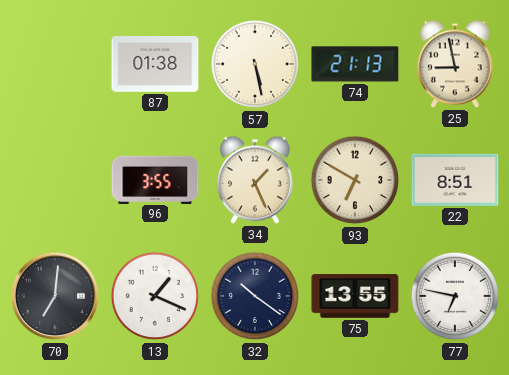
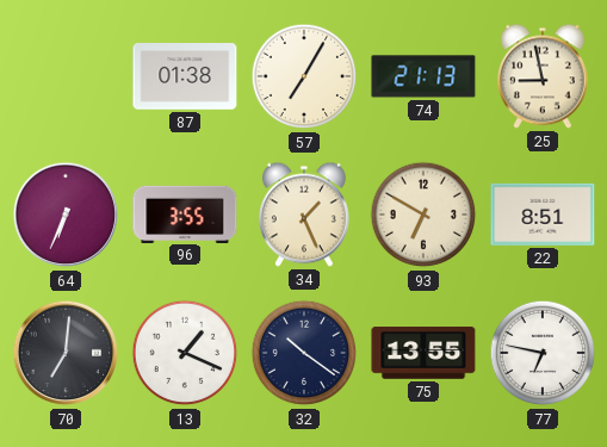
57: 5:28 -> 7:05 (304, 76)
64: none -> 6:34 (66, 215)
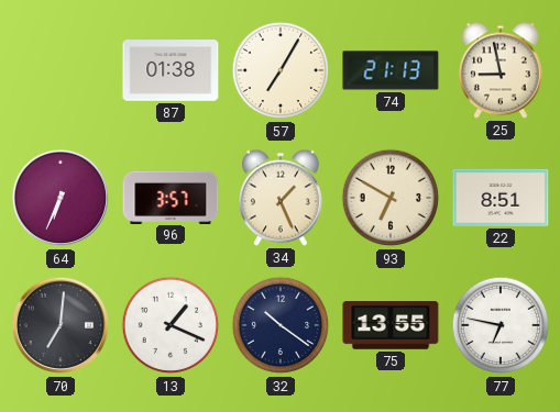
96: 3:55 -> 3:57 (171, 197)
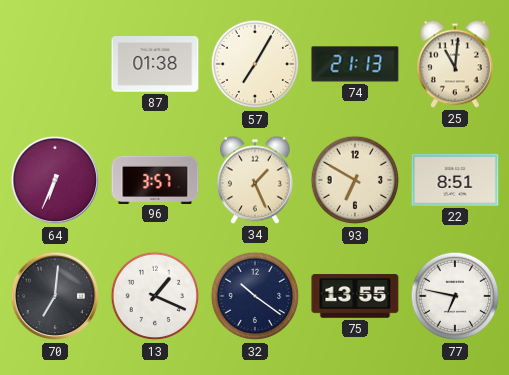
25: 8:58 -> 11:01 (455, 64)
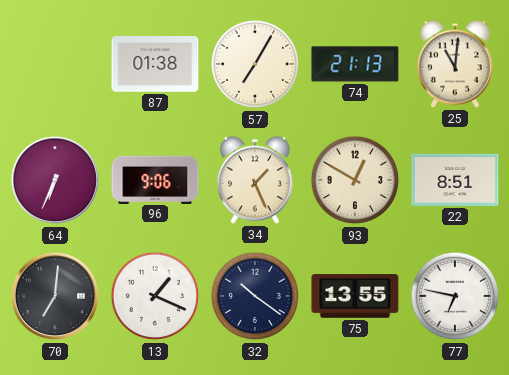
96: 3:57 -> 9:06 (155, 179)
93: 6:50 -> 12:50 (355, 180)
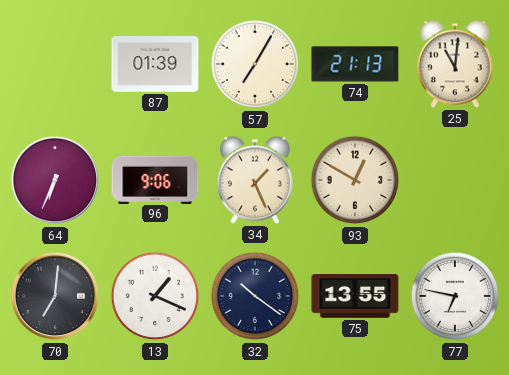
87: 01:38 -> 01:39 (155, 65)
22: 8:51 -> none (455, 180)
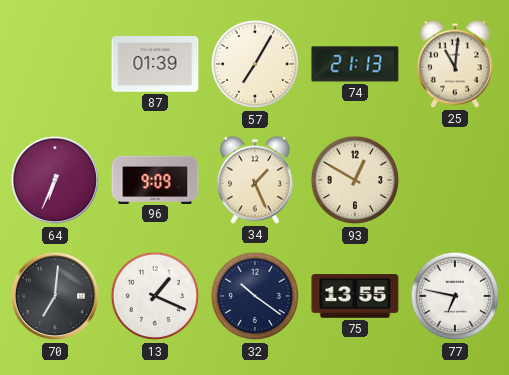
96: 9:06 -> 9:09 (155, 179)
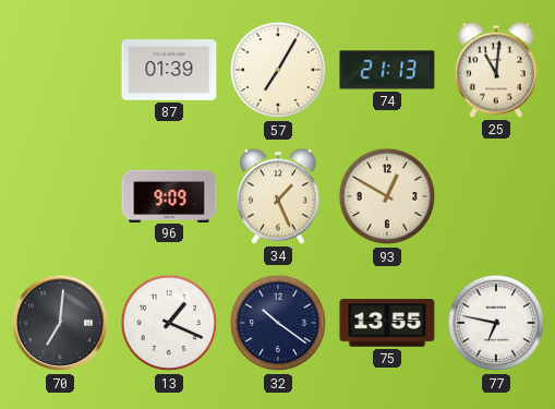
64: 6:34 -> none (55, 180)
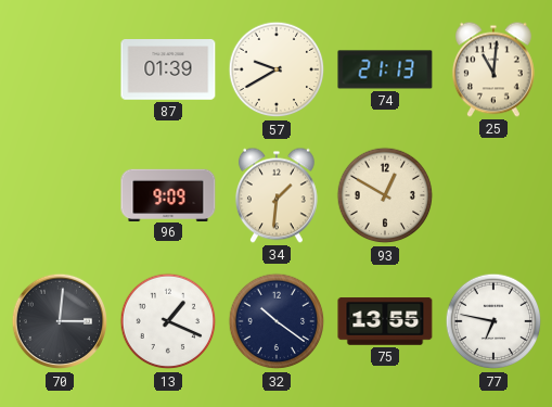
57: 7:05 -> 9:40 (277, 69)
34: 1:26 -> 1:31 (277, 195)
70: 7:01 -> 3:01 (60, 321)
